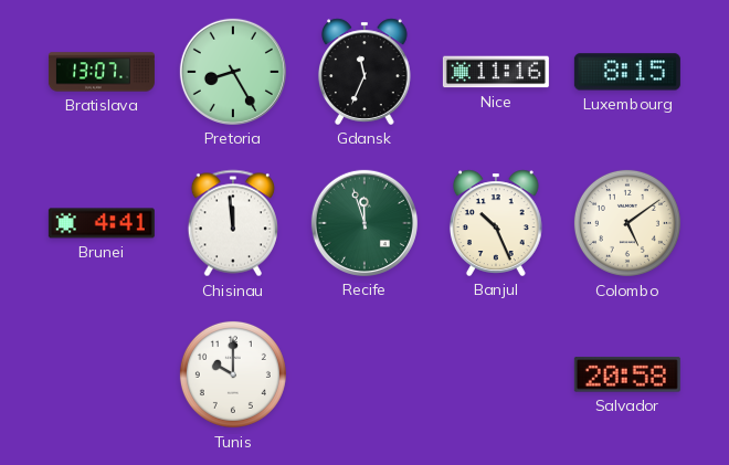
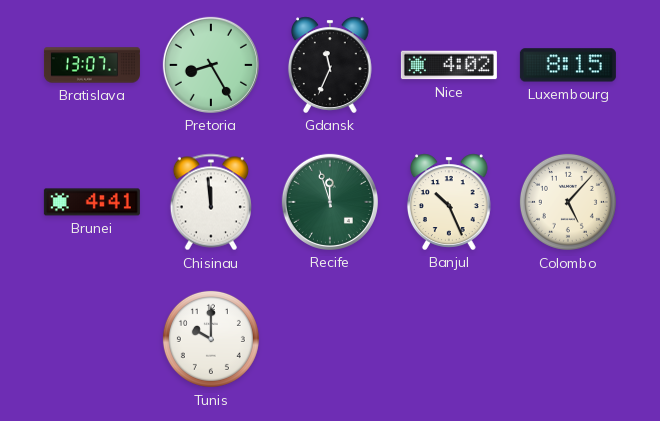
Nice: 11:16 -> 4:02 (449, 65)
Colombo: 5:09 -> 5:07 (568, 202)
Salvador: 20:58 -> none (627, 374)
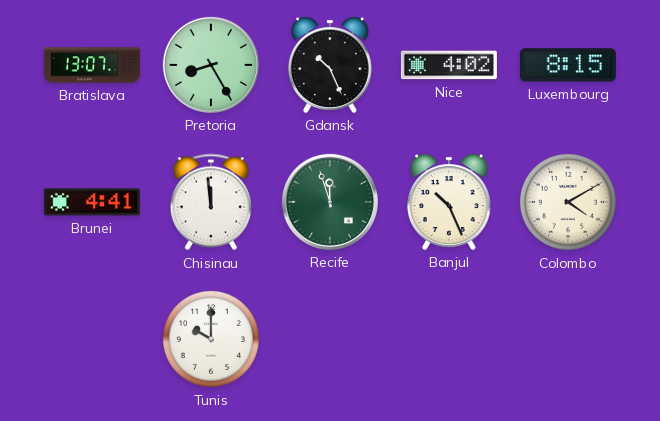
Gdansk: 11:34 -> 10:26 (330, 65)
Colombo: 5:07 -> 4:10 (568, 202)
